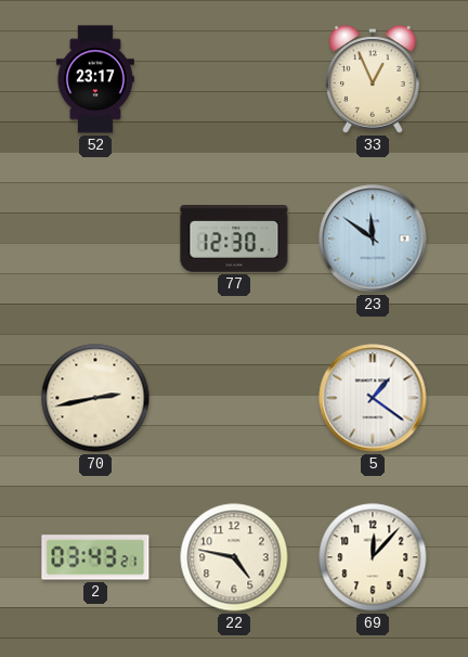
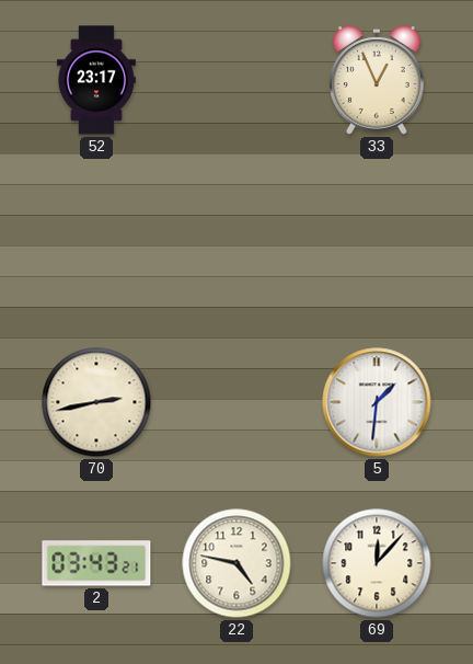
77: 12:30 -> none (234, 239)
23: 11:51 -> none (373, 239)
5: 1:21 -> 1:31 (377, 402)
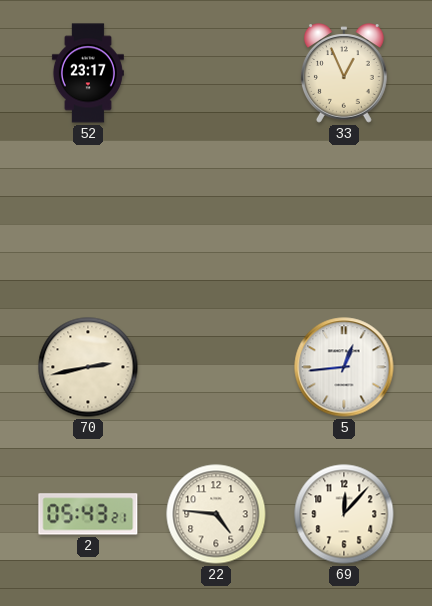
5: 1:31 -> 12:44 (344, 367)
2: 03:43 -> 05:43 (88, 514)
22: 4:47 -> 4:46 (216, 514)
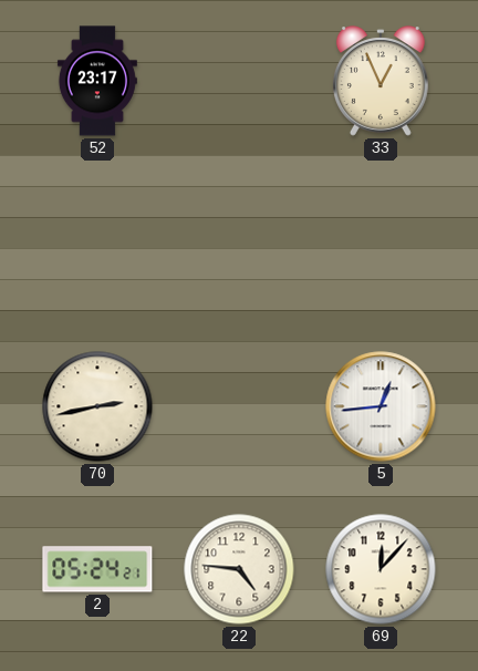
2: 05:43 -> 05:24 (97, 569)
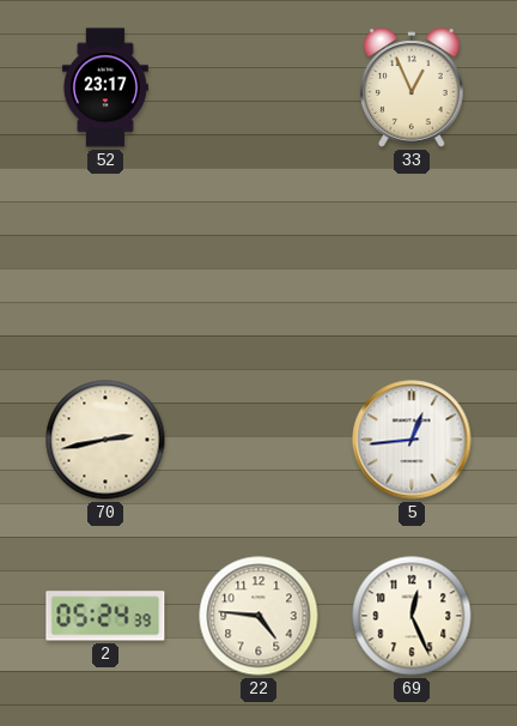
2: 05:24:21 -> 05:24:39 (105, 616)
69: 12:07 -> 12:26 (412, 616)
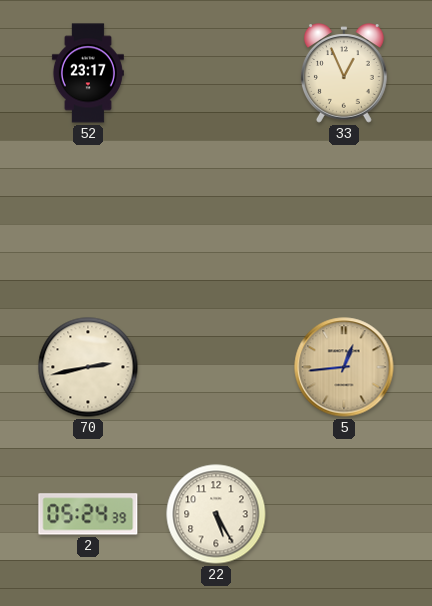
5 dial: white -> champagne (344, 367)
22: 4:46 -> 5:25 (216, 514)
69: 12:26 -> none (412, 616)
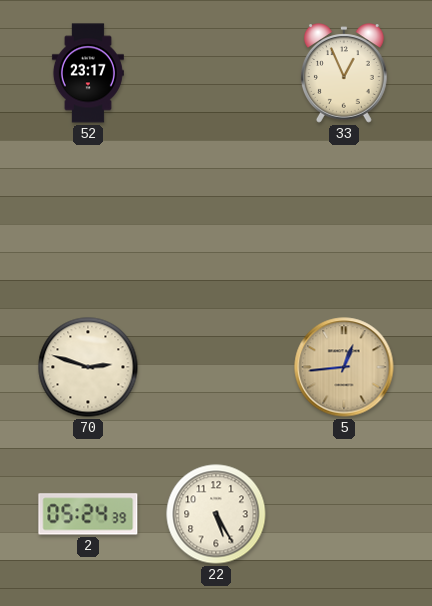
70: 2:43 -> 2:48 (88, 367)
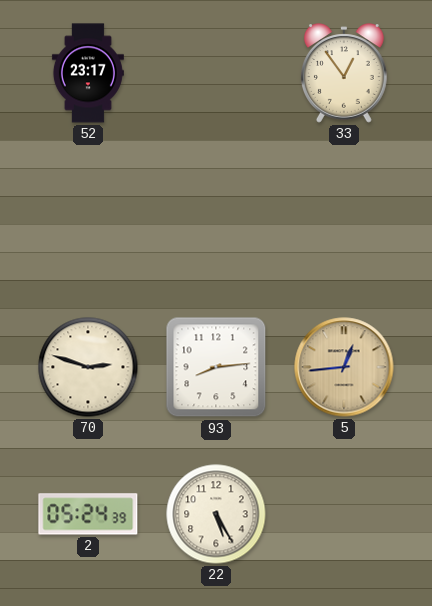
33: 12:56 -> 12:54 (344, 73)
93: none -> 8:14 (216, 367)
